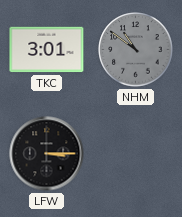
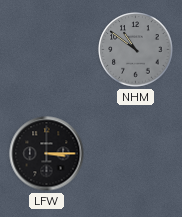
TKC: 3:01 -> none (47, 50)
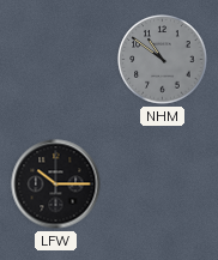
LFW: 3:15 -> 10:15 (56, 185)
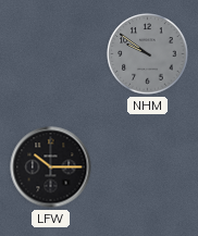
NHM: 10:51 -> 9:51 (148, 54)
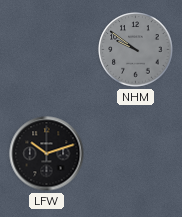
LFW: 10:15 -> 10:12 (47, 154)
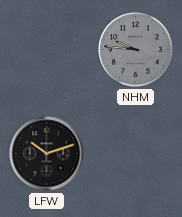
NHM: 9:51 -> 9:46 (136, 50)
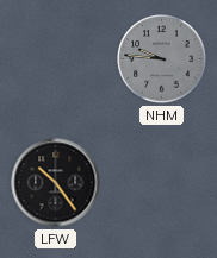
LFW: 10:12 -> 10:24 (56, 183)
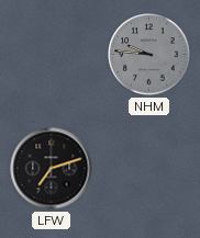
LFW: 10:24 -> 7:12 (52, 169)
